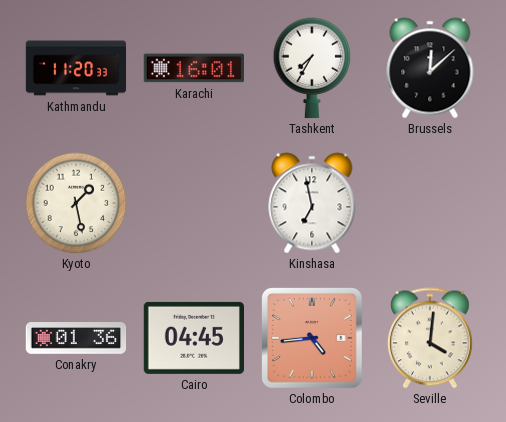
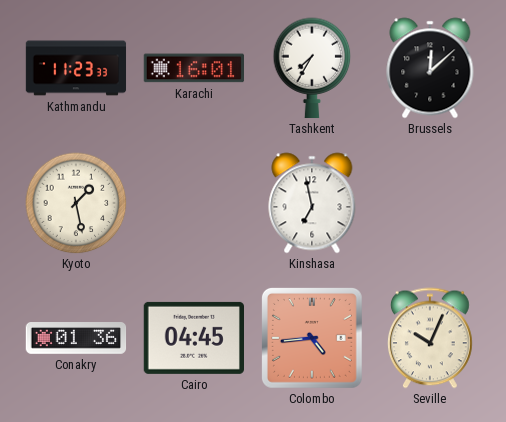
Kathmandu: 11:20 -> 11:23 (76, 68)
Seville: 4:01 -> 10:04 (431, 338)
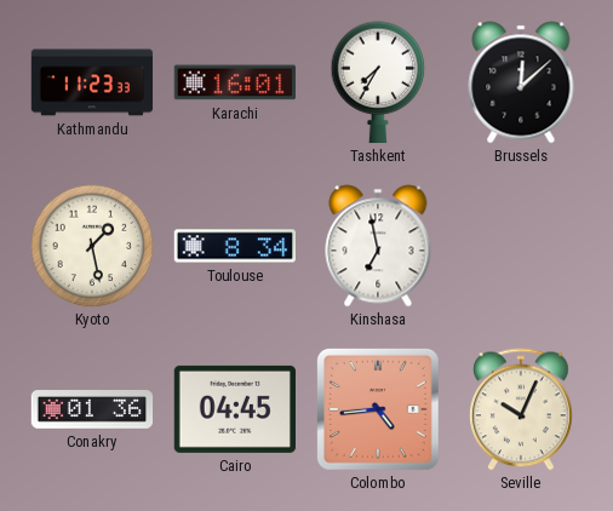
Toulouse: none -> 8:34 (235, 246)
